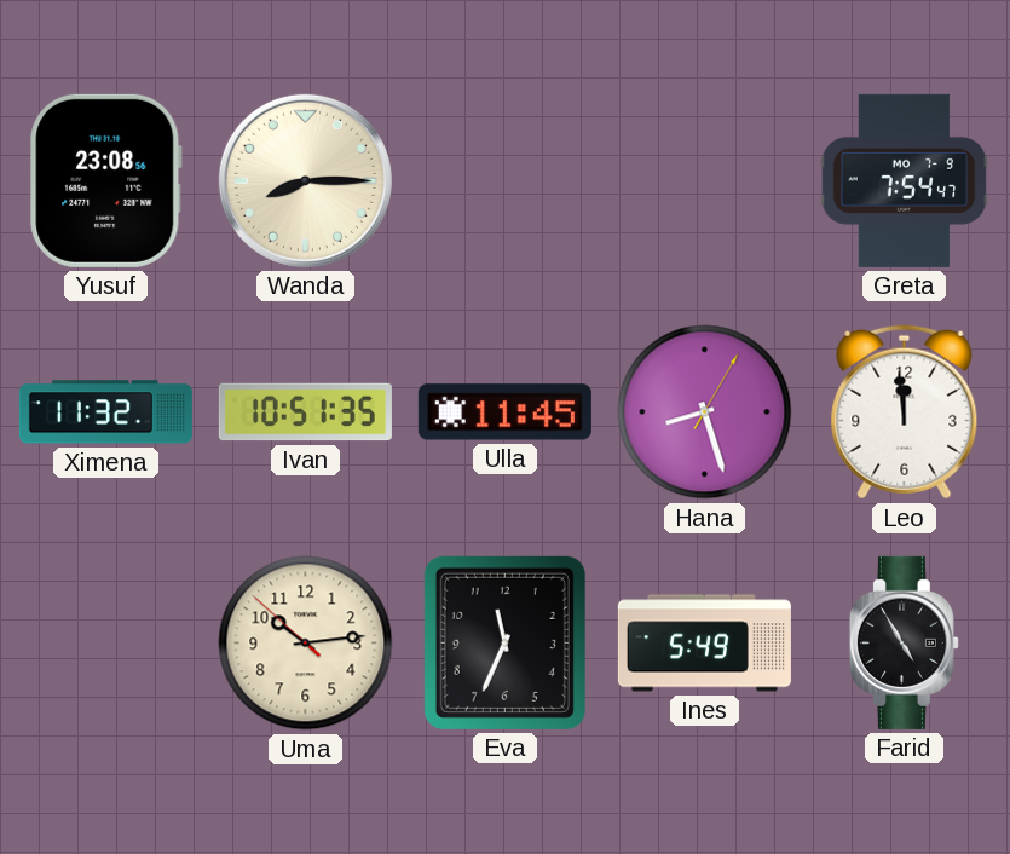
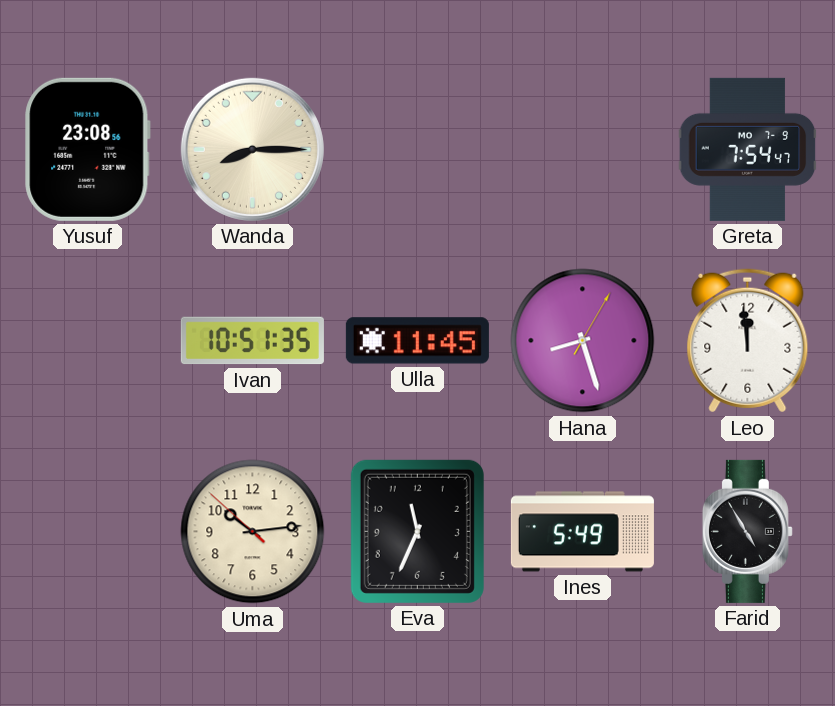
Ximena: 11:32 -> none (105, 412)
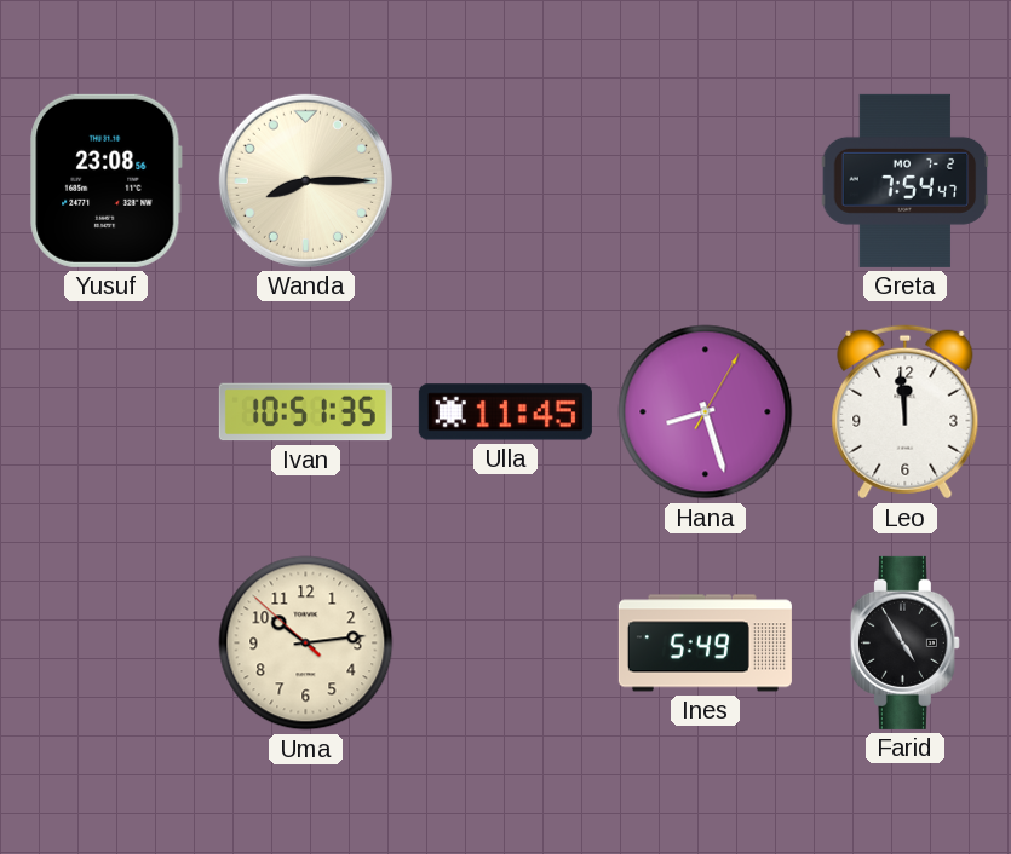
Greta date: MO 7-9 -> MO 7-2 (906, 180)
Eva: 11:34 -> none (417, 531)
